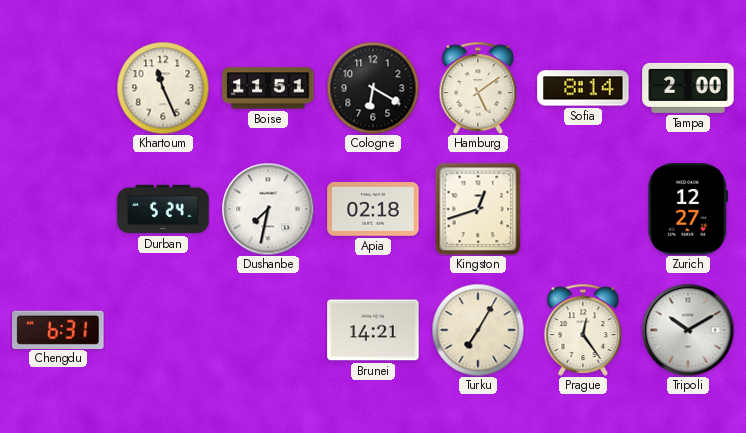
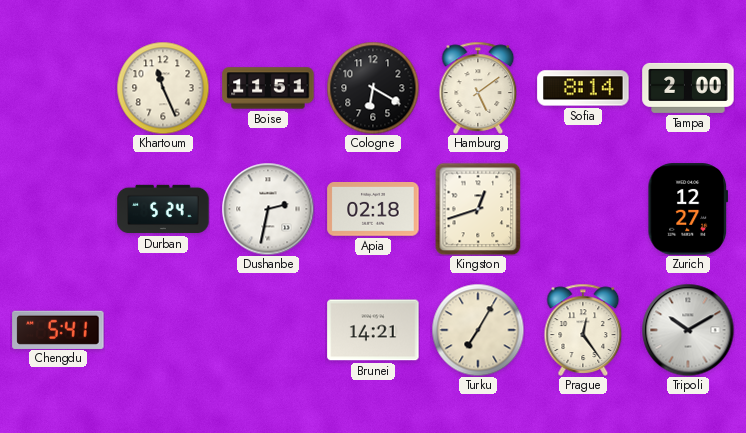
Dushanbe: 7:32 -> 2:32 (268, 209)
Chengdu: 6:31 -> 5:41 (58, 329)
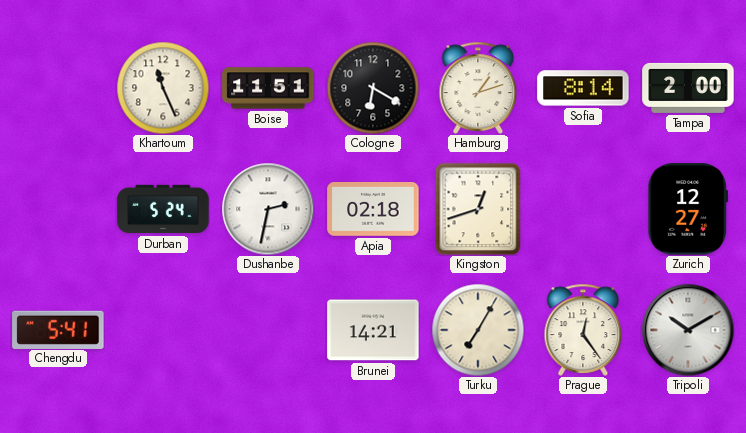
Hamburg: 5:09 -> 1:12 (478, 88)
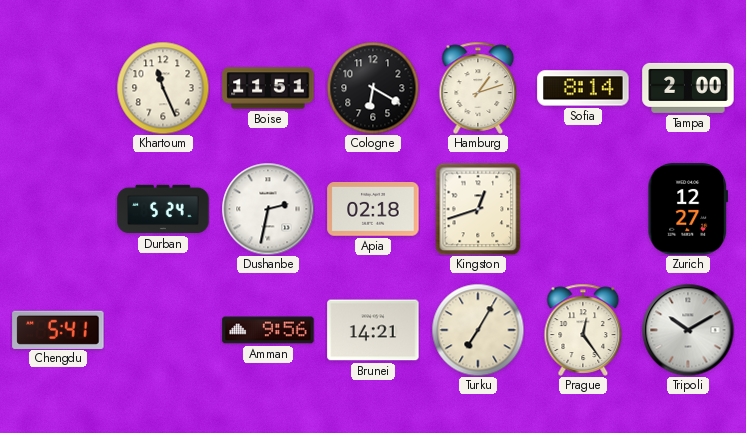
Amman: none -> 9:56 (268, 330)
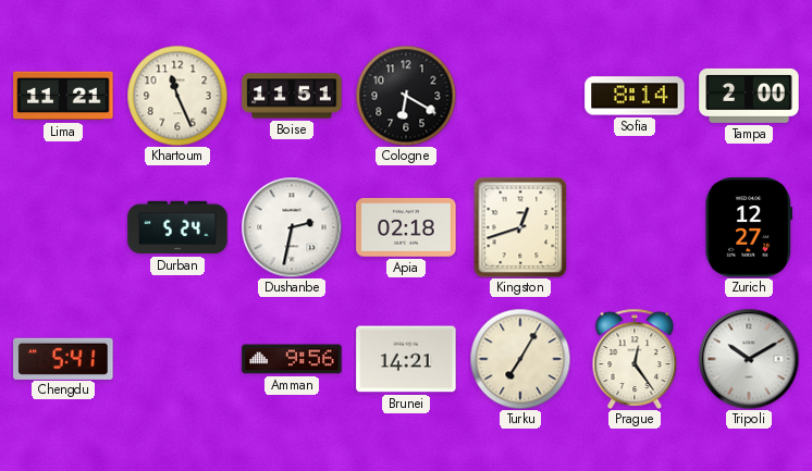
Lima: none -> 11:21 (63, 96)
Hamburg: 1:12 -> none (478, 88)
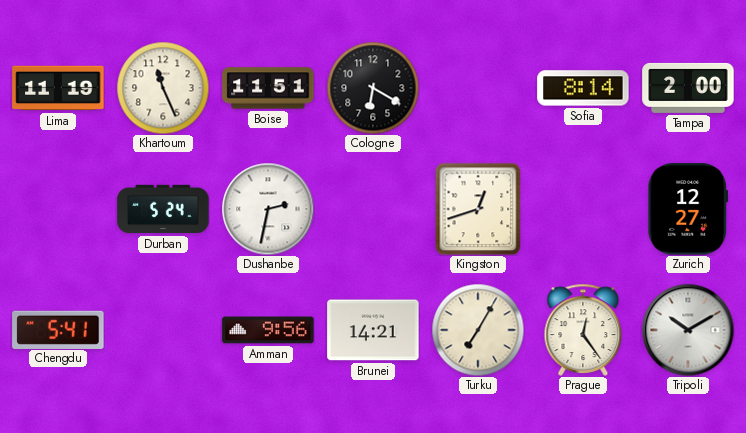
Lima: 11:21 -> 11:19 (58, 88)
Apia: 02:18 -> none (406, 228)
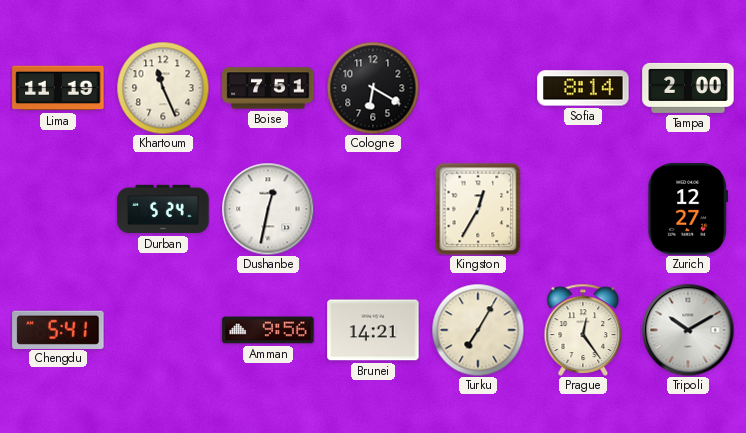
Boise: 11:51 -> 7:51 (268, 88)
Dushanbe: 2:32 -> 12:32 (268, 209)
Kingston: 12:42 -> 12:35 (478, 209)
